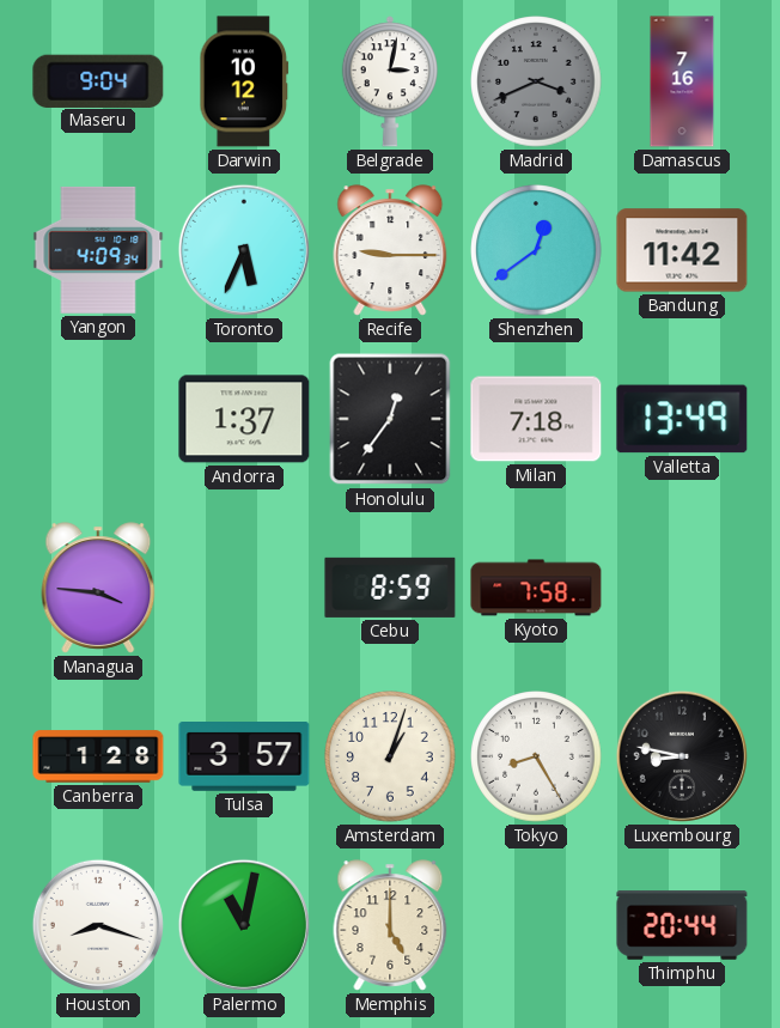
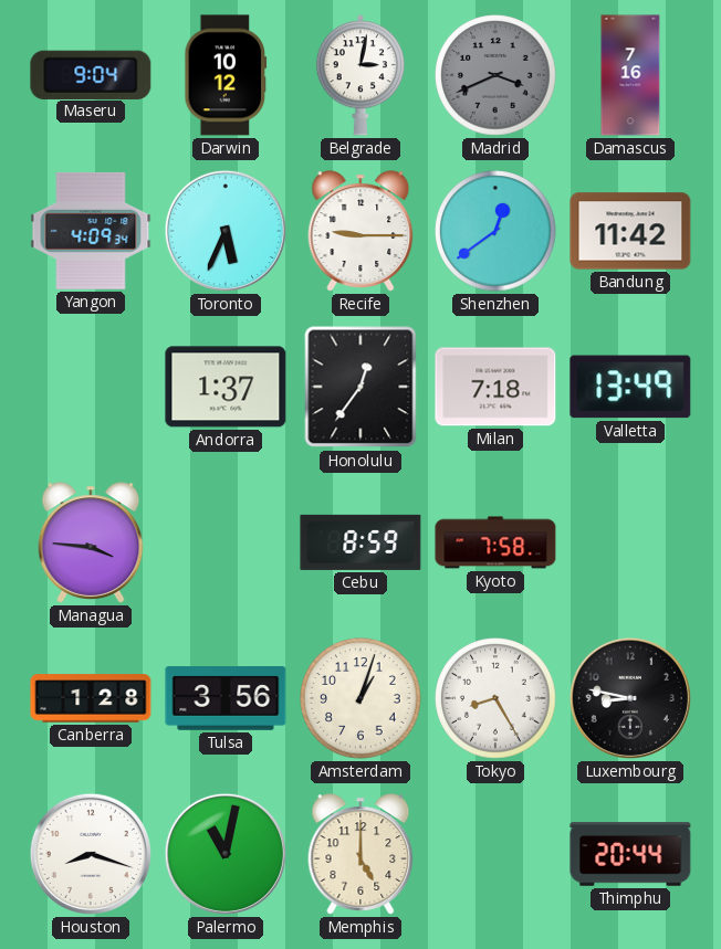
Tulsa: 3:57 -> 3:56 (226, 698)
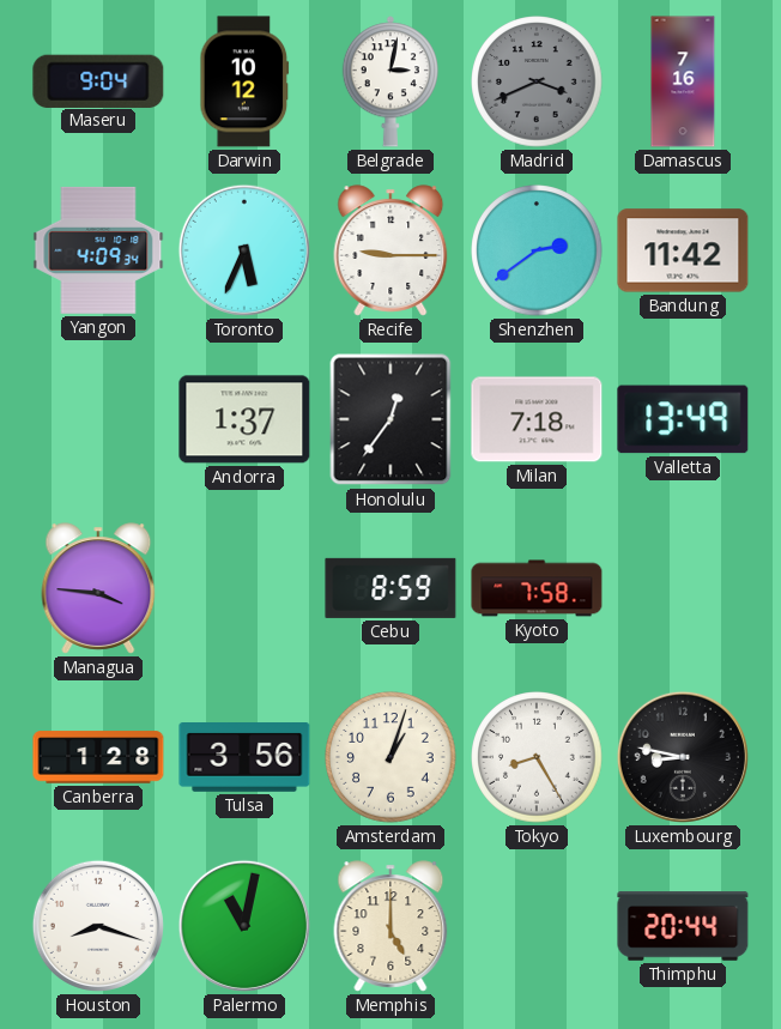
Shenzhen: 12:39 -> 2:39 (537, 250)
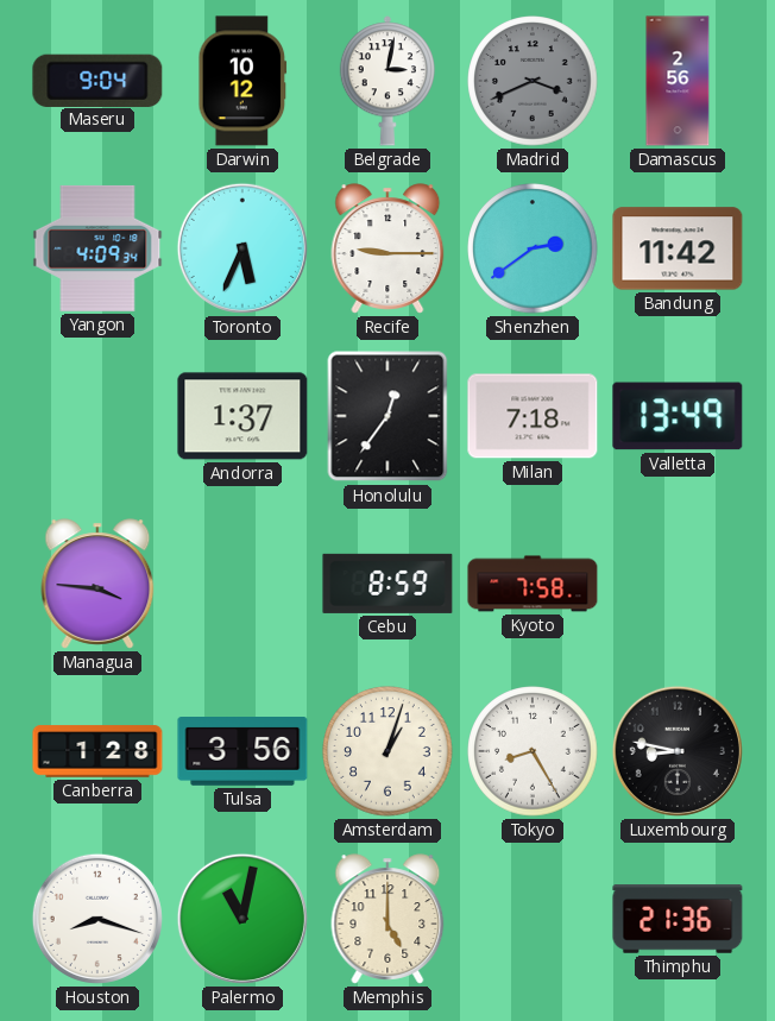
Damascus: 7:16 -> 2:56 (678, 81)
Thimphu: 20:44 -> 21:36 (678, 919)
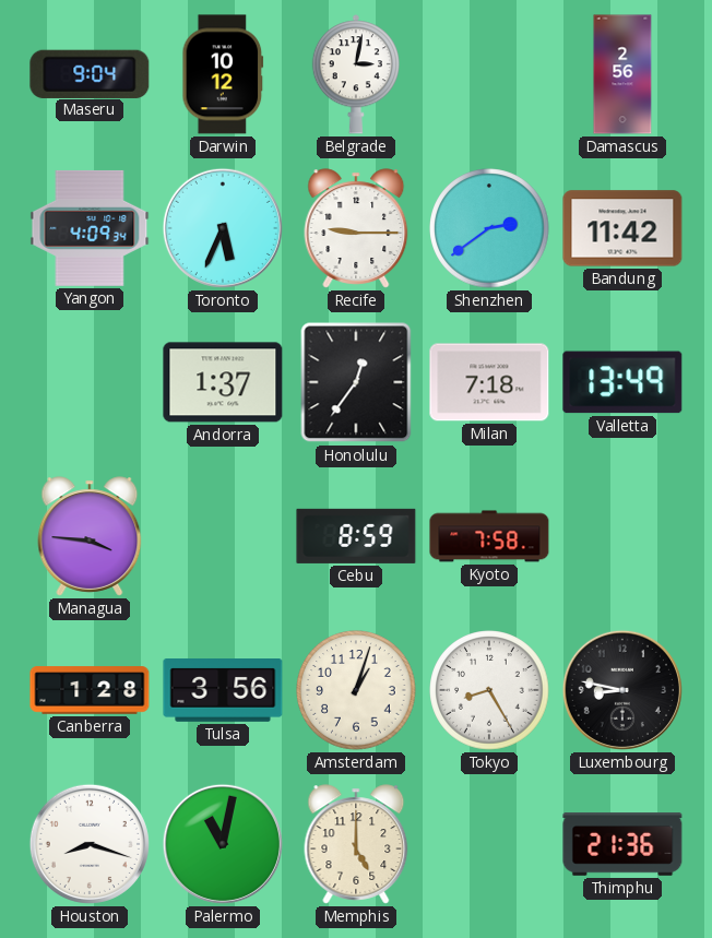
Madrid: 3:41 -> none (533, 81)
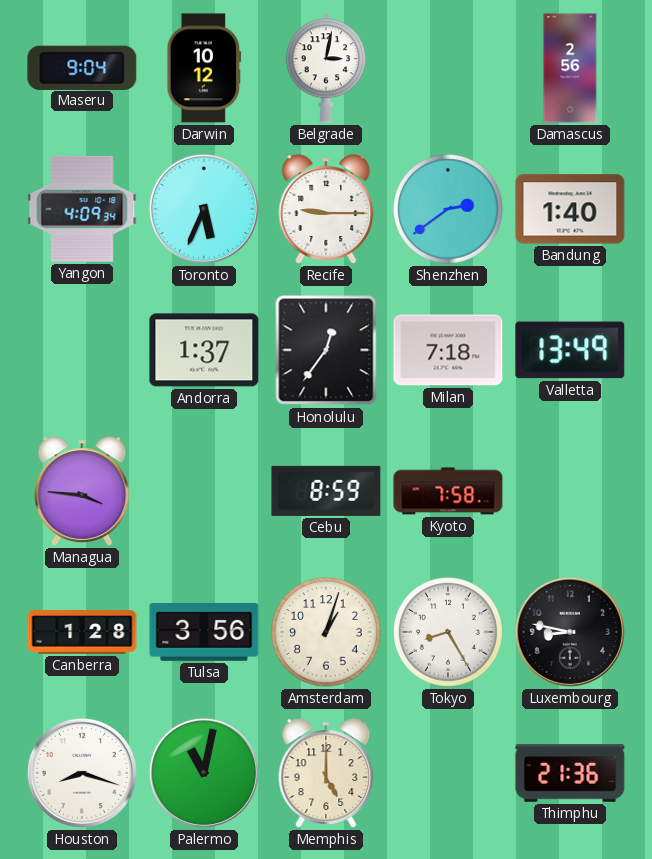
Bandung: 11:42 -> 1:40 (570, 209)
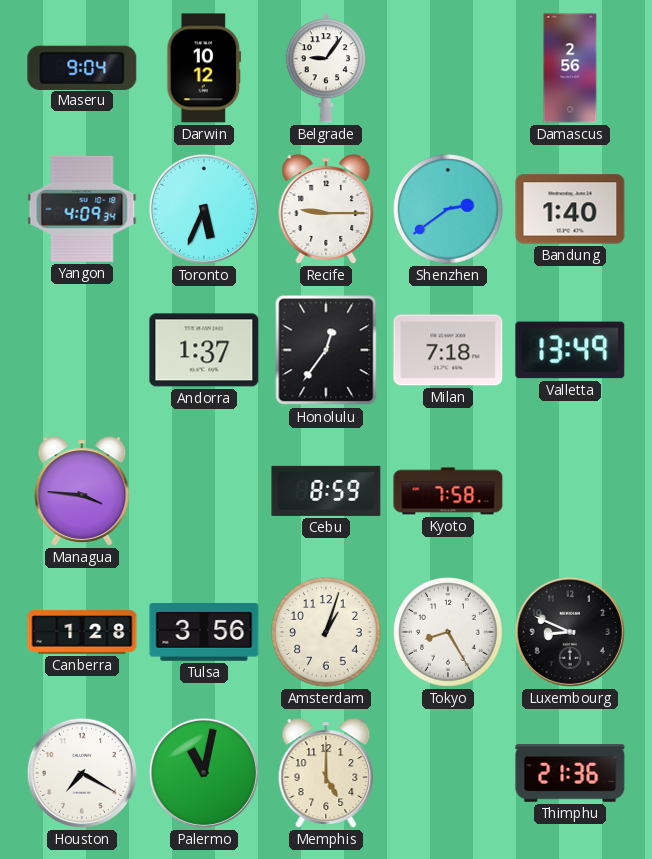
Belgrade: 3:02 -> 9:06 (326, 68)
Luxembourg: 8:47 -> 8:49 (570, 632)
Houston: 8:18 -> 7:20 (82, 773)
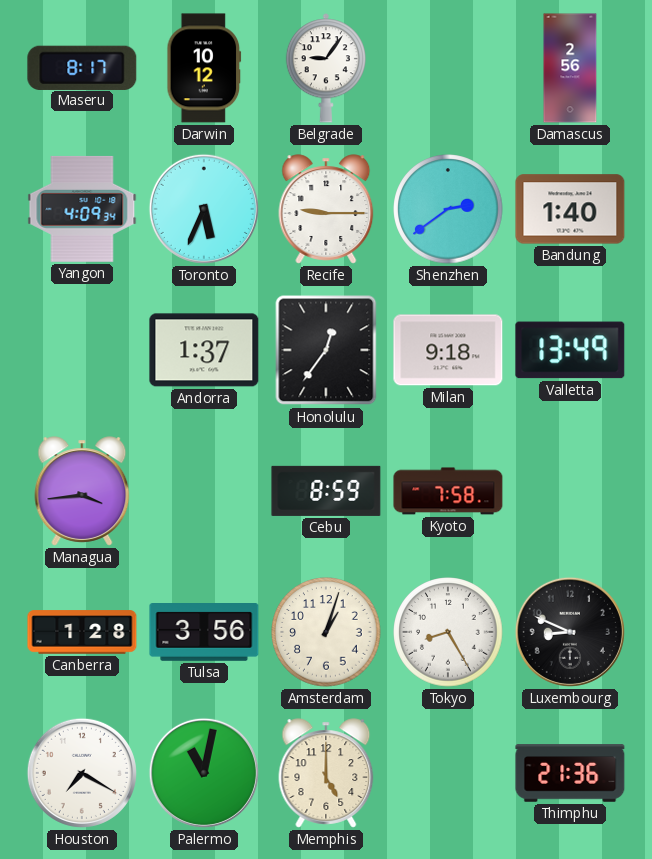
Maseru: 9:04 -> 8:17 (82, 67)
Milan: 7:18 -> 9:18 (448, 350)
Managua: 3:46 -> 3:44 (82, 491)
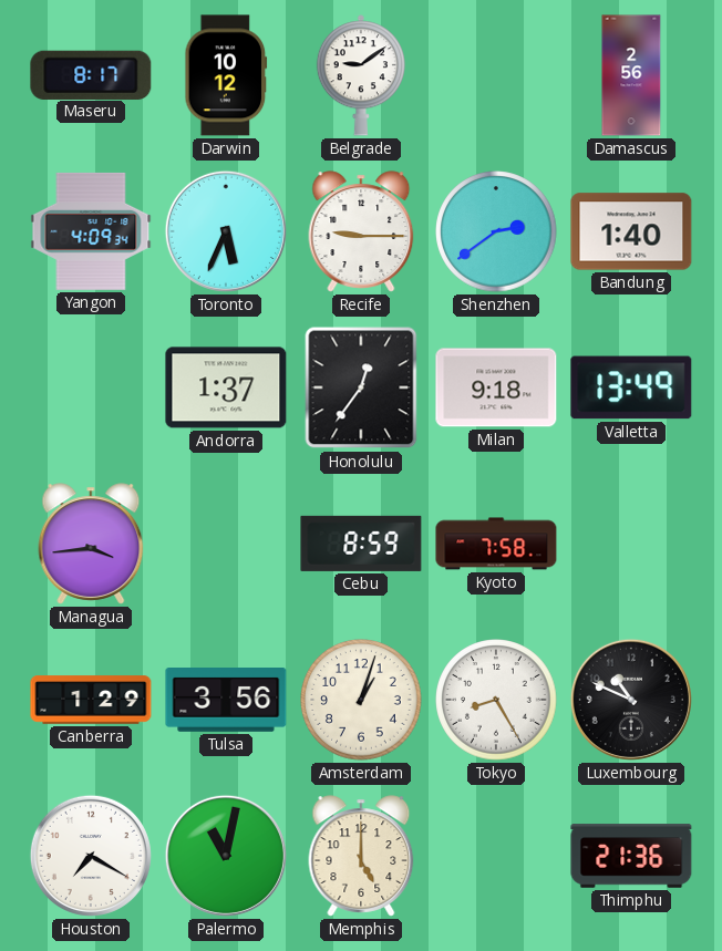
Belgrade: 9:06 -> 9:09 (361, 75)
Canberra: 1:28 -> 1:29 (91, 700)
Luxembourg: 8:49 -> 10:49 (631, 700)
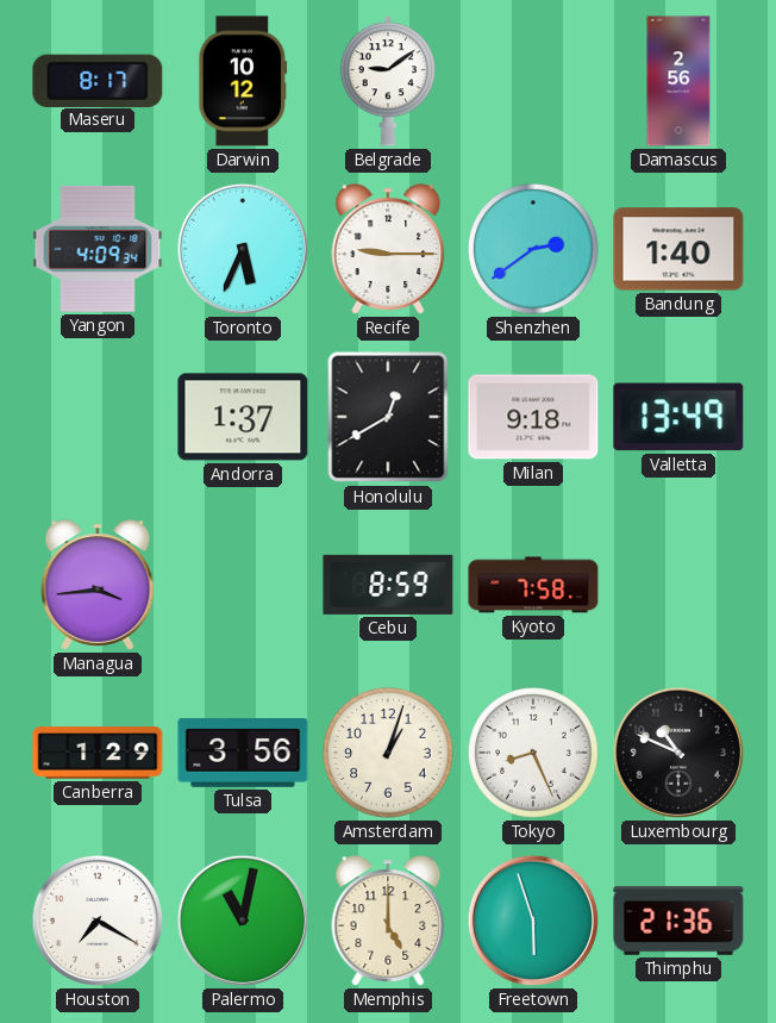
Honolulu: 12:36 -> 12:40 (388, 417)
Tokyo: 8:25 -> 8:26 (533, 753)
Freetown: none -> 5:57 (533, 921)
